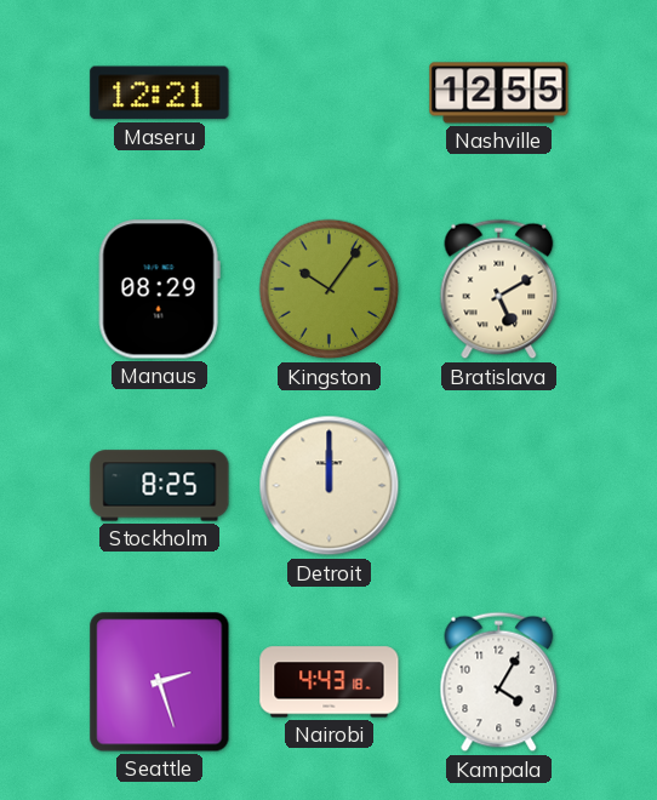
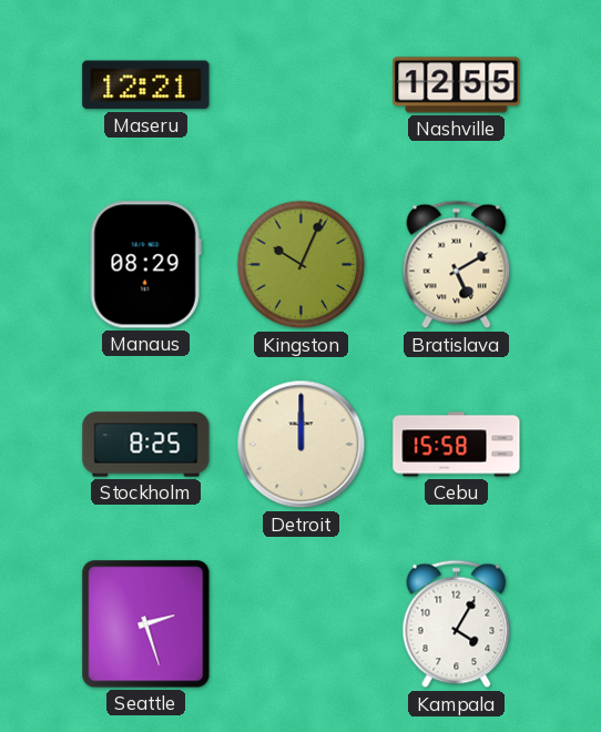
Kingston: 10:06 -> 10:04 (302, 265)
Cebu: none -> 15:58 (457, 445)
Nairobi: 4:43 -> none (330, 682)
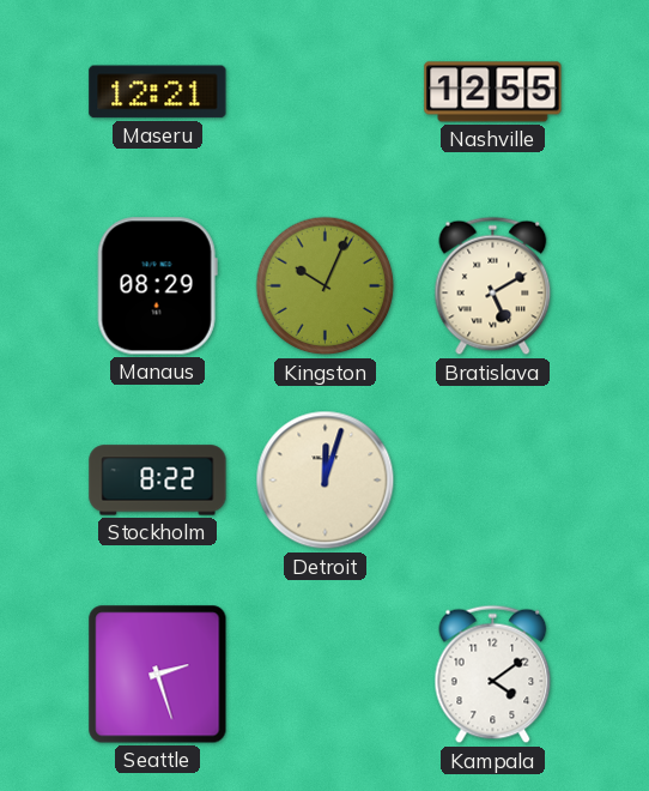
Stockholm: 8:25 -> 8:22 (158, 481)
Detroit: 12:00 -> 12:03 (326, 481)
Cebu: 15:58 -> none (457, 445)
Kampala: 4:05 -> 4:09 (493, 675)
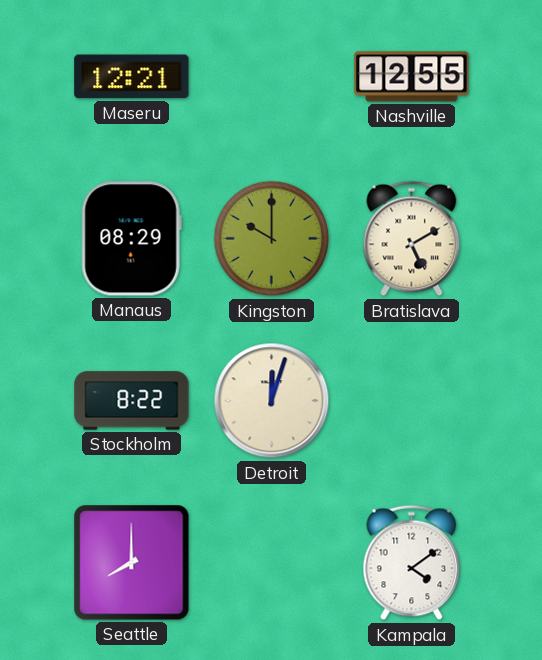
Kingston: 10:04 -> 10:00 (272, 239)
Seattle: 2:27 -> 8:00 (132, 563)
